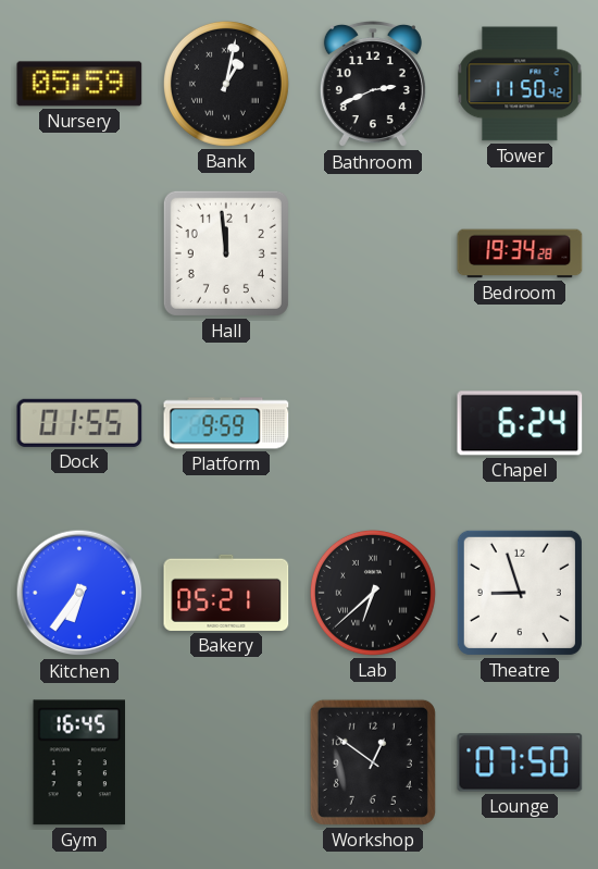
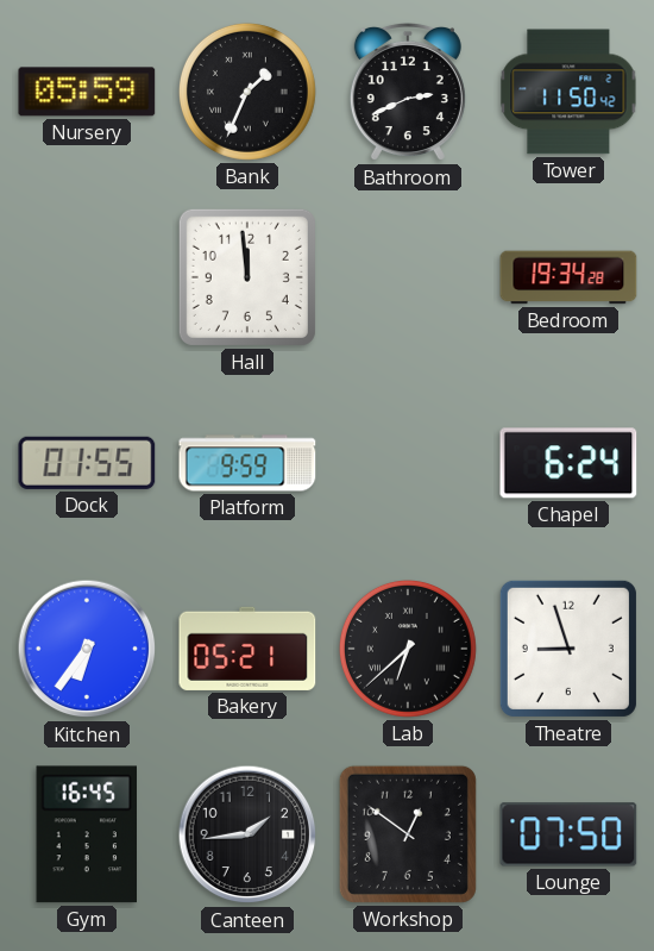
Bank: 1:02 -> 1:34 (247, 92)
Canteen: none -> 1:44 (247, 834)
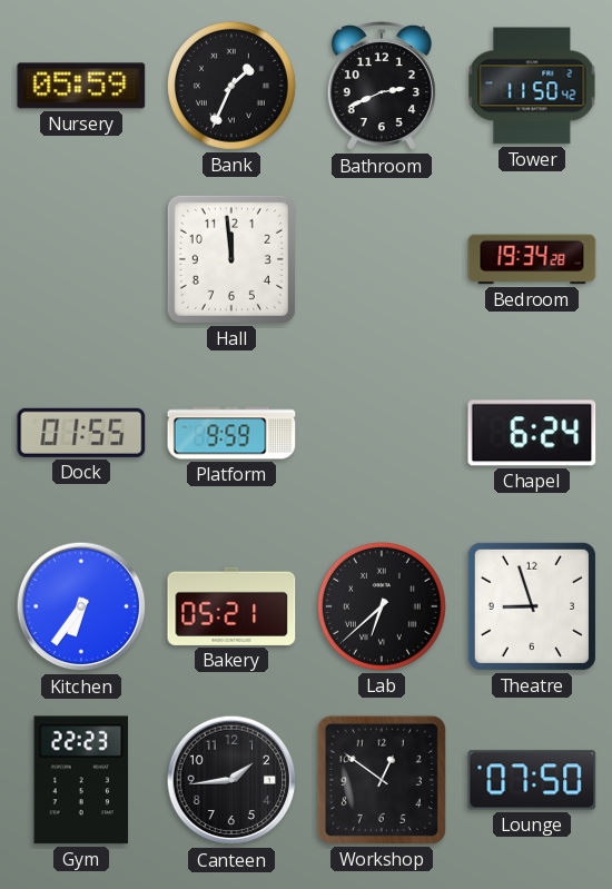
Gym: 16:45 -> 22:23 (81, 780)
